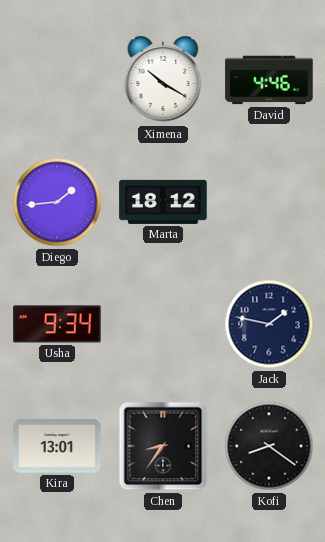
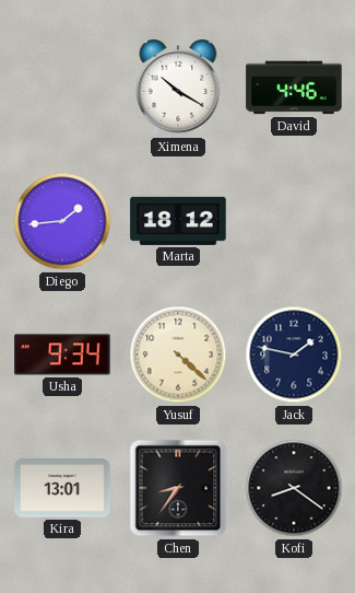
Yusuf: none -> 4:22 (178, 354)
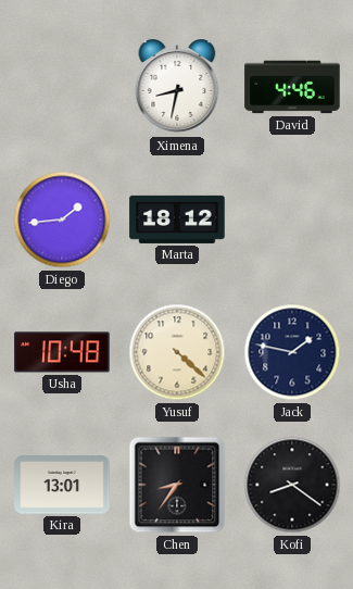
Ximena: 10:20 -> 8:32 (177, 88)
Usha: 9:34 -> 10:48 (62, 352)
